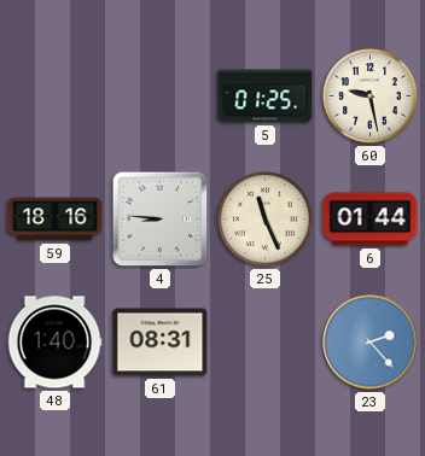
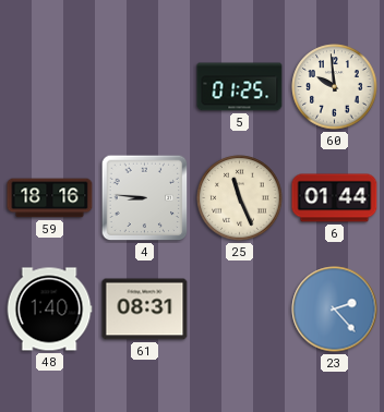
60: 9:28 -> 9:59 (335, 87)
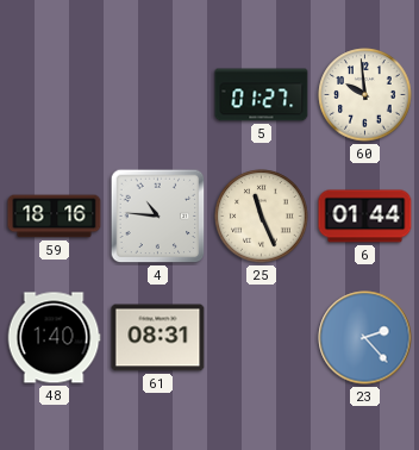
5: 01:25 -> 01:27 (262, 95)
4: 8:46 -> 10:46 (158, 217)
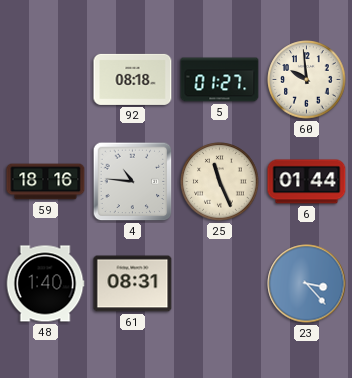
92: none -> 08:18 (133, 79)
23: 2:23 -> 3:23 (307, 284)
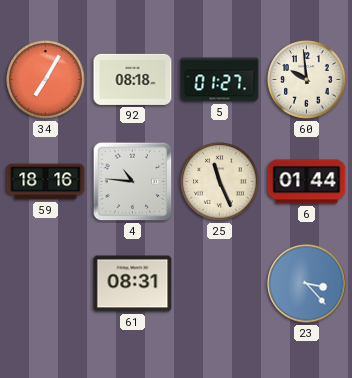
34: none -> 7:05 (46, 80)
48: 1:40 -> none (45, 284)
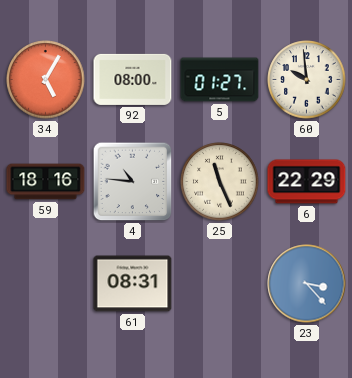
34: 7:05 -> 5:05 (46, 80)
92: 08:18 -> 08:00 (133, 79)
6: 01:44 -> 22:29 (307, 182)
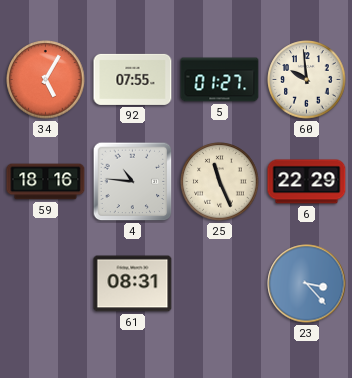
92: 08:00 -> 07:55 (133, 79)
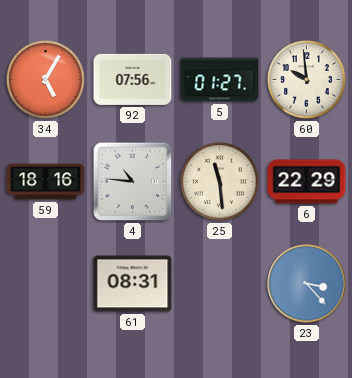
92: 07:55 -> 07:56 (133, 79)
25: 11:26 -> 11:29 (220, 182)
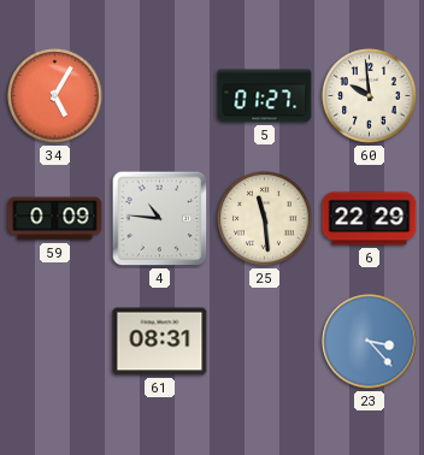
92: 07:56 -> none (133, 79)
59: 18:16 -> 0:09 (55, 219)
